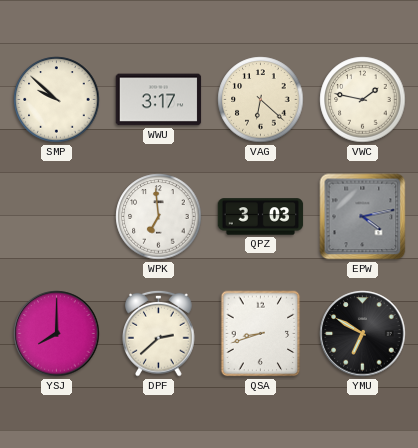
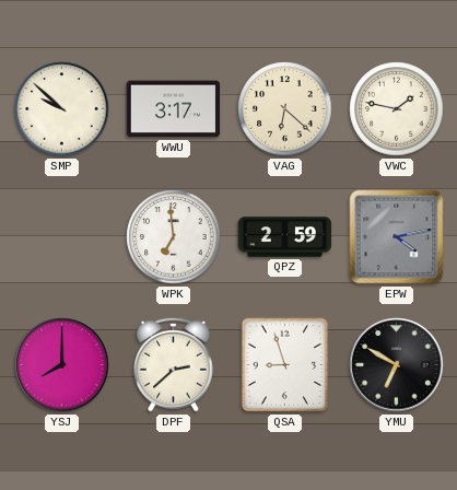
QPZ: 3:03 -> 2:59 (285, 237)
QSA: 8:42 -> 8:57 (285, 365)
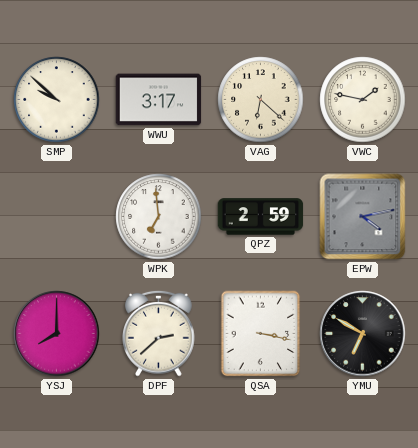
QSA: 8:57 -> 3:17 (261, 334)
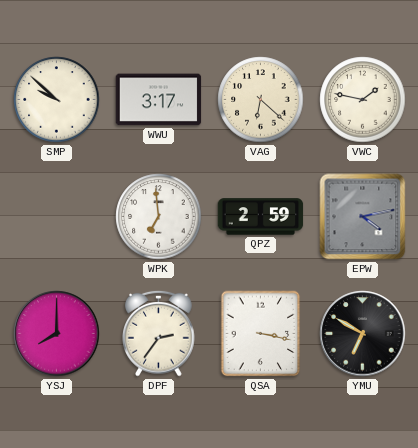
DPF: 2:38 -> 2:36 (159, 333)
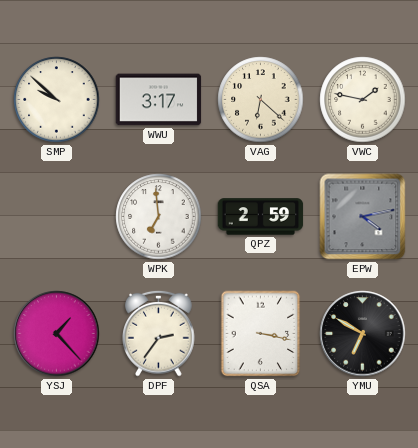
YSJ: 8:00 -> 1:23 (57, 334)
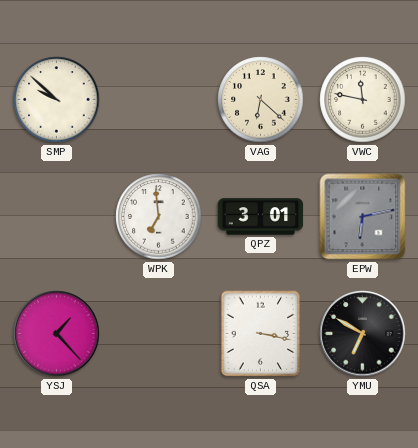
WWU: 3:17 -> none (159, 100)
VWC: 1:47 -> 11:47 (363, 100)
QPZ: 2:59 -> 3:01 (261, 217)
EPW: 4:13 -> 6:13 (363, 217)
DPF: 2:36 -> none (159, 333)
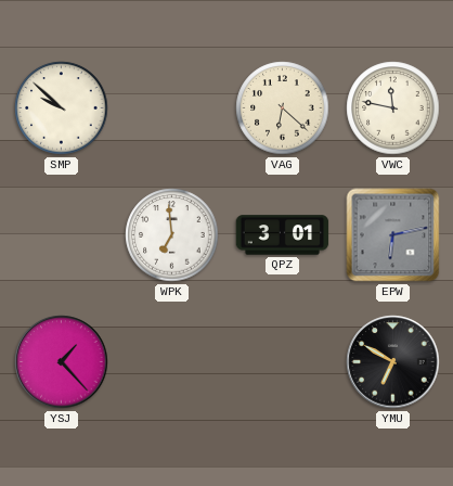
QSA: 3:17 -> none (261, 334)
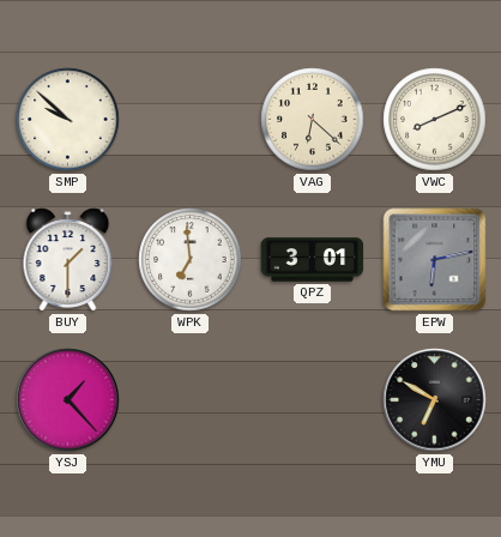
VWC: 11:47 -> 8:11 (435, 120)
BUY: none -> 1:30 (68, 260)
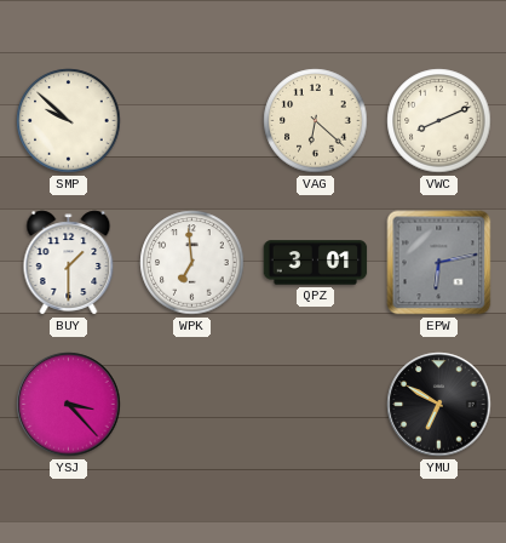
YSJ: 1:23 -> 3:23 (69, 405)
